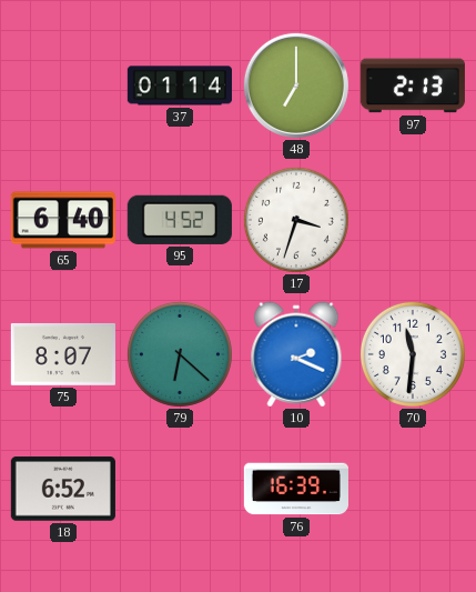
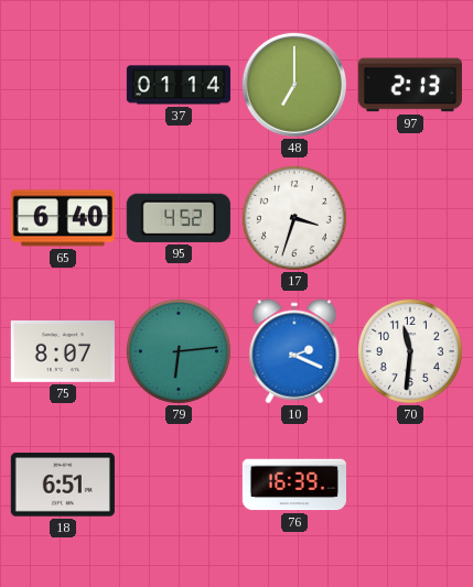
79: 6:22 -> 6:14 (179, 351)
18: 6:52 -> 6:51 (63, 485)
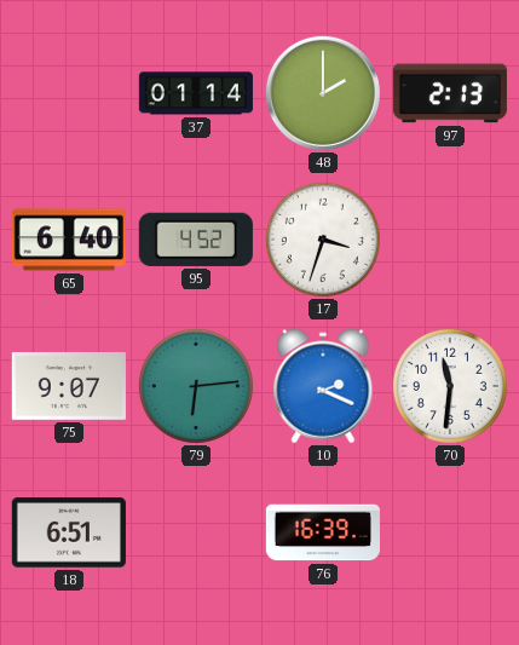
48: 7:00 -> 2:00 (323, 93)
75: 8:07 -> 9:07 (69, 386)
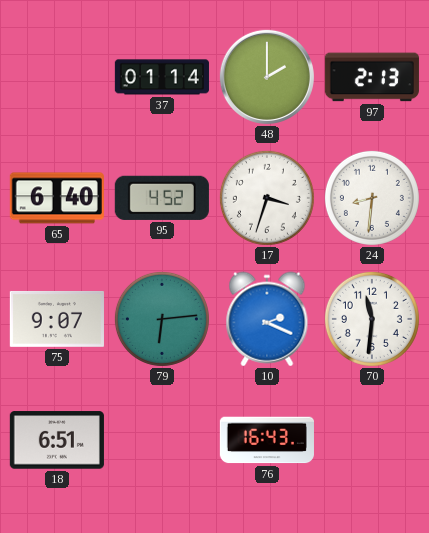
24: none -> 8:31 (372, 198)
76: 16:39 -> 16:43 (267, 440)
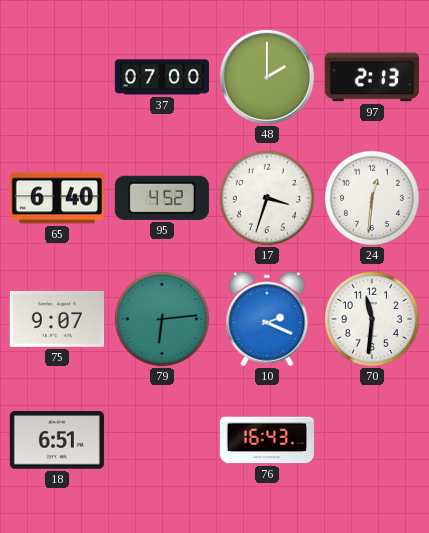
37: 01:14 -> 07:00 (162, 77)
24: 8:31 -> 12:31 (372, 198)
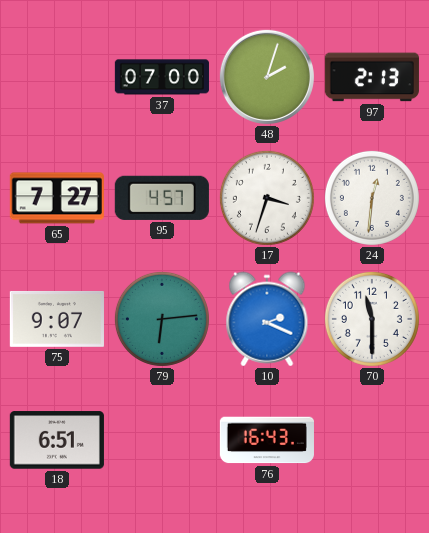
48: 2:00 -> 2:03 (267, 77)
65: 6:40 -> 7:27 (57, 198)
95: 4:52 -> 4:57 (162, 198)
70: 11:31 -> 11:30 (372, 319)
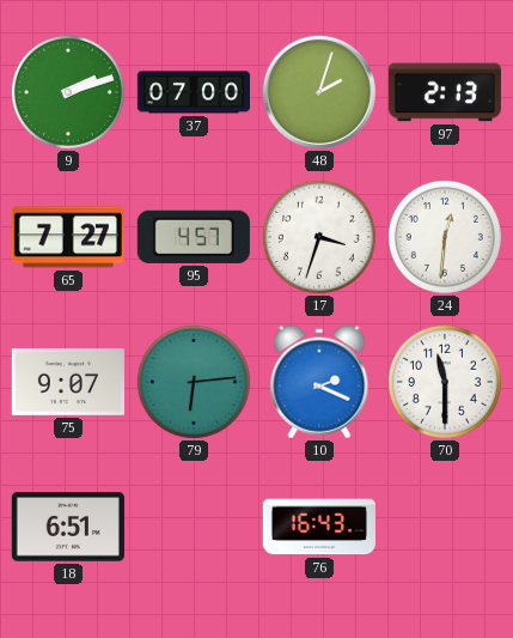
9: none -> 2:12 (68, 92)
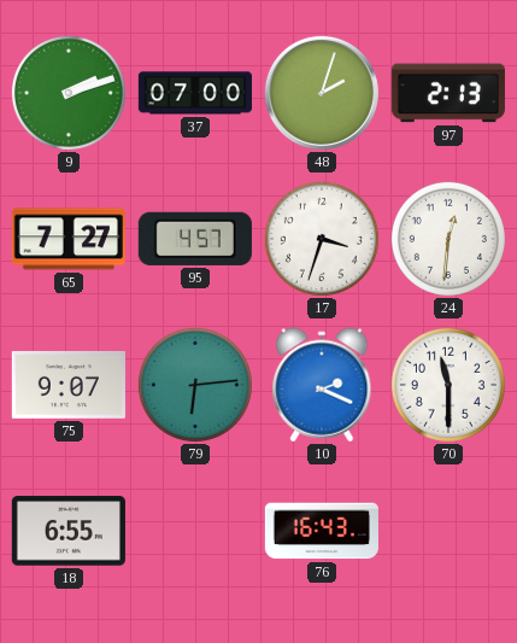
18: 6:51 -> 6:55 (69, 531)
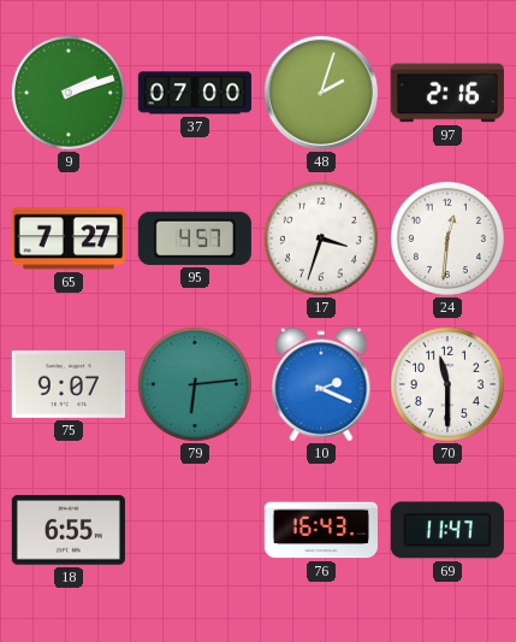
97: 2:13 -> 2:16 (447, 93)
69: none -> 11:47 (447, 530)
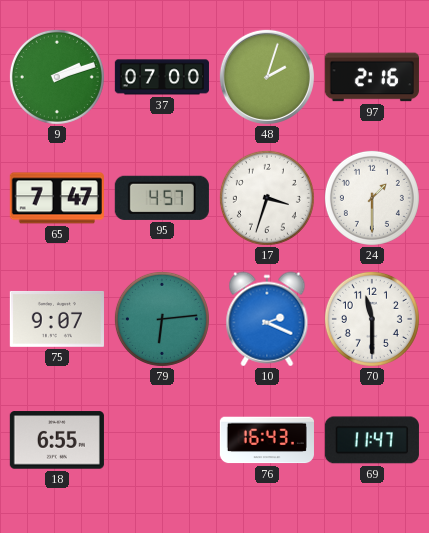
65: 7:27 -> 7:47 (57, 198)
24: 12:31 -> 1:30 (372, 198)
